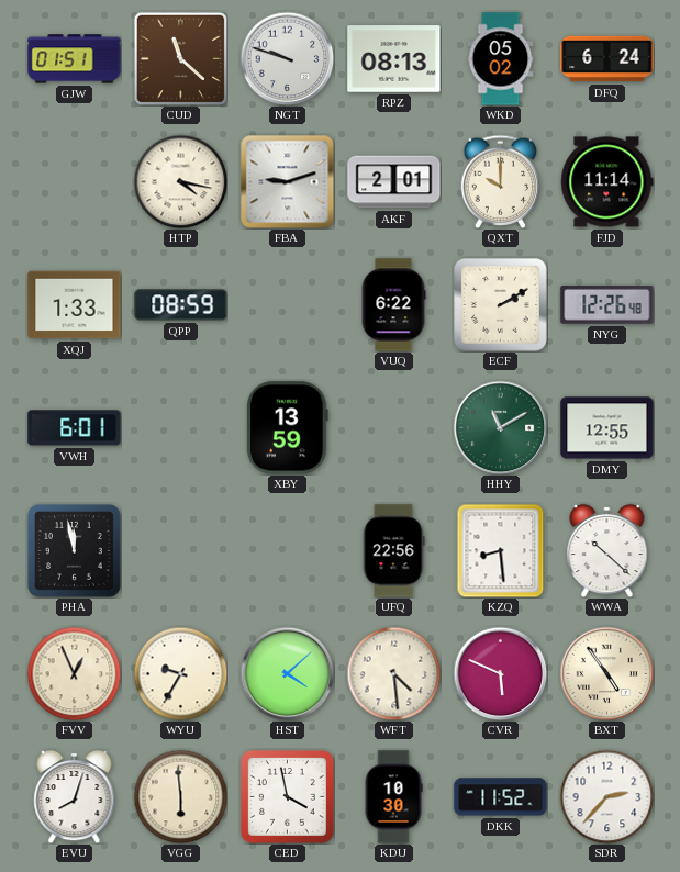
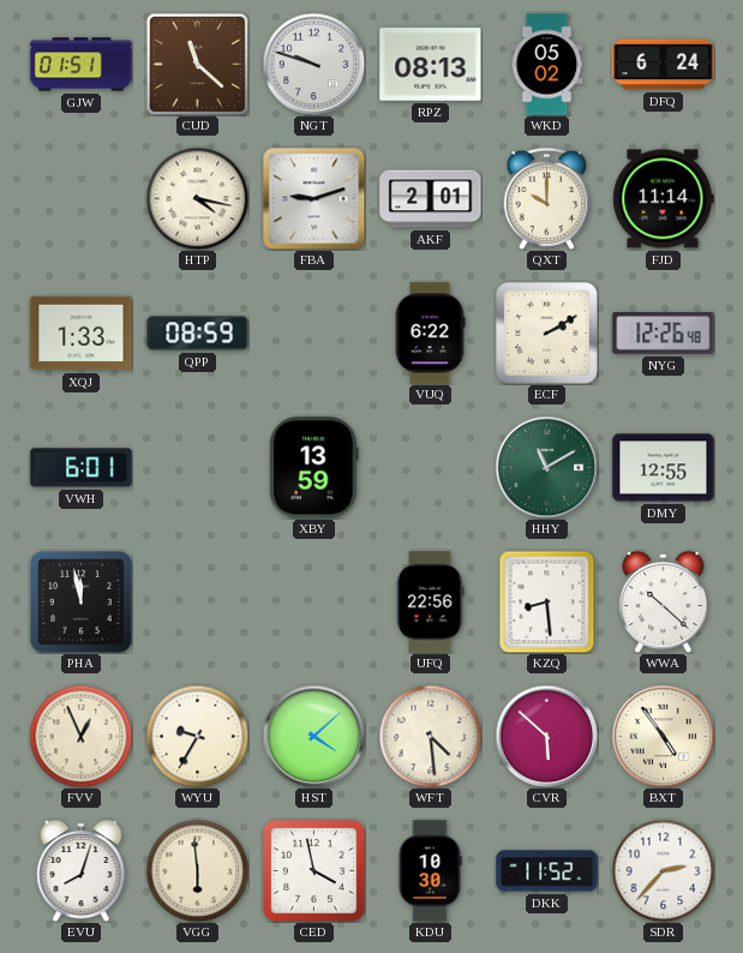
CVR: 5:49 -> 5:52 (546, 736)
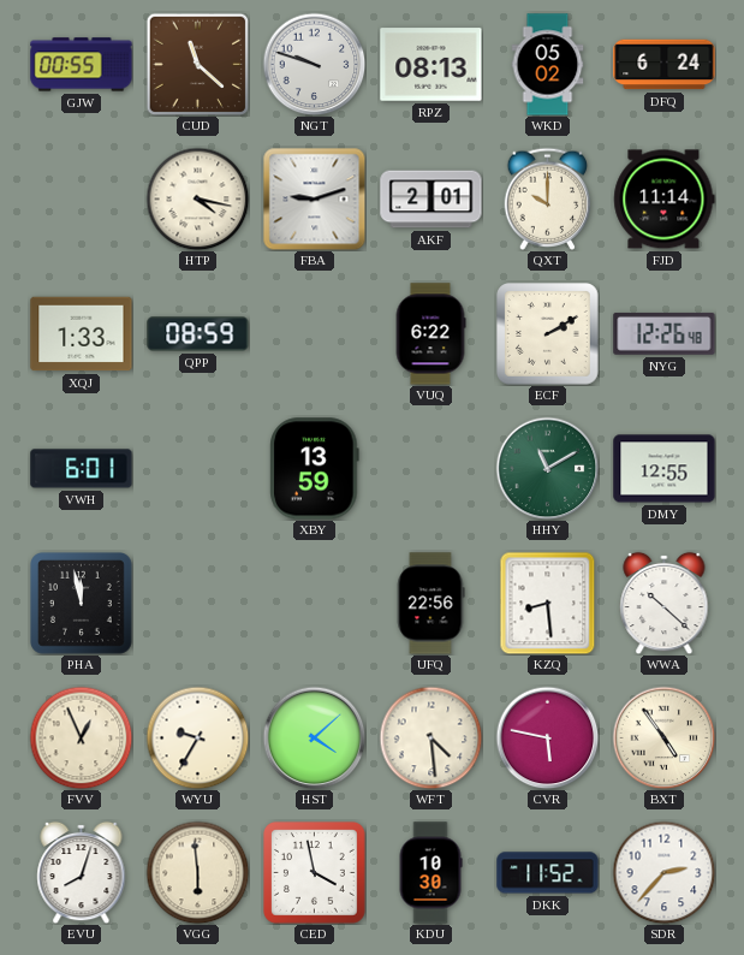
GJW: 01:51 -> 00:55 (82, 65)
CVR: 5:52 -> 5:47 (547, 737)
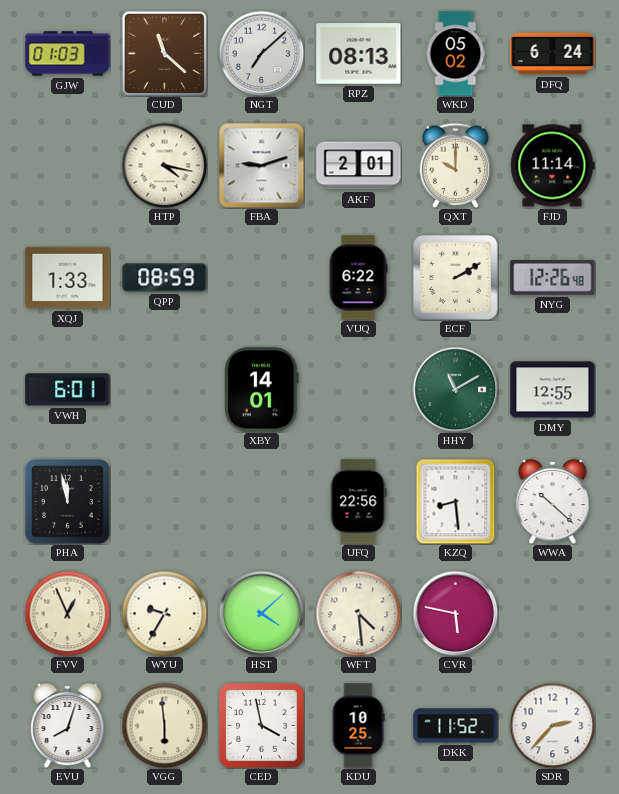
GJW: 00:55 -> 01:03 (68, 54)
NGT: 9:48 -> 7:08 (261, 53)
XBY: 13:59 -> 14:01 (262, 390)
BXT: 4:54 -> none (663, 737)
KDU: 10:30 -> 10:25 (358, 726)
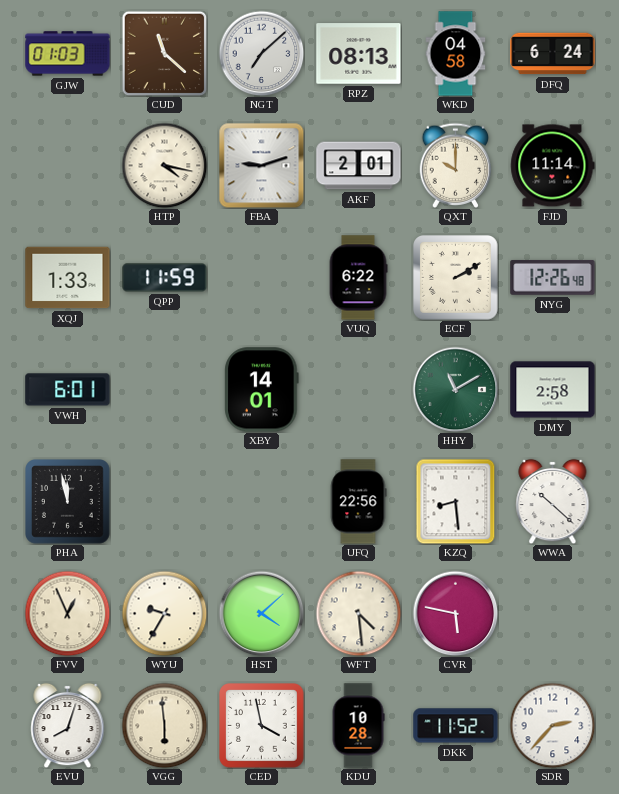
WKD: 05:02 -> 04:58 (456, 54)
QPP: 08:59 -> 11:59 (165, 278)
DMY: 12:55 -> 2:58 (553, 390)
KDU: 10:25 -> 10:28 (358, 726)
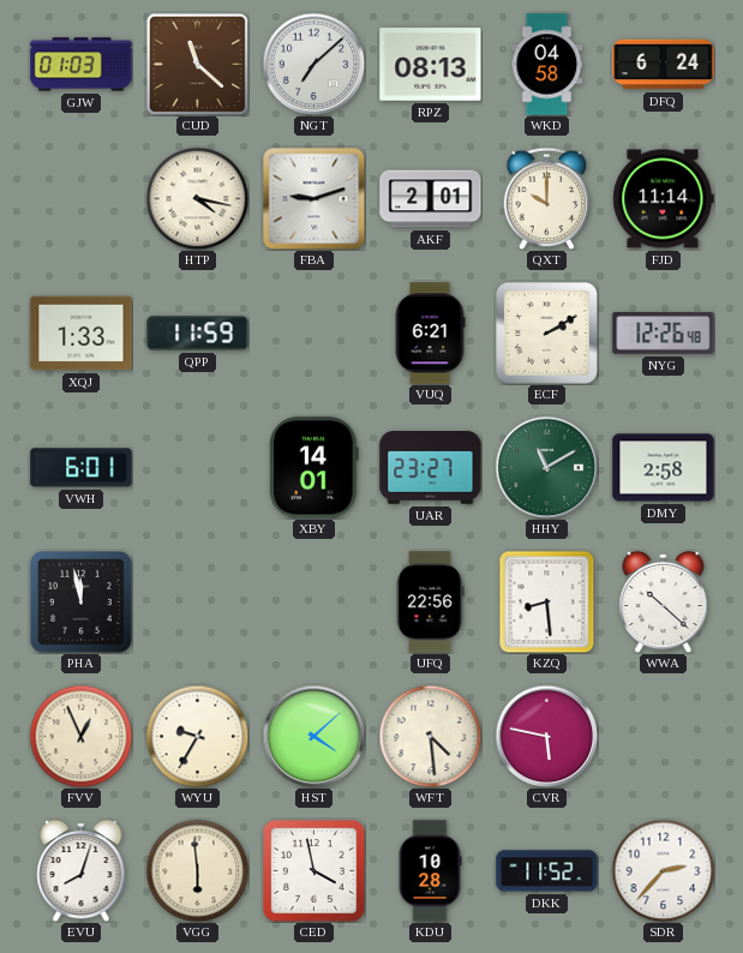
VUQ: 6:22 -> 6:21 (430, 334)
UAR: none -> 23:27 (431, 468)
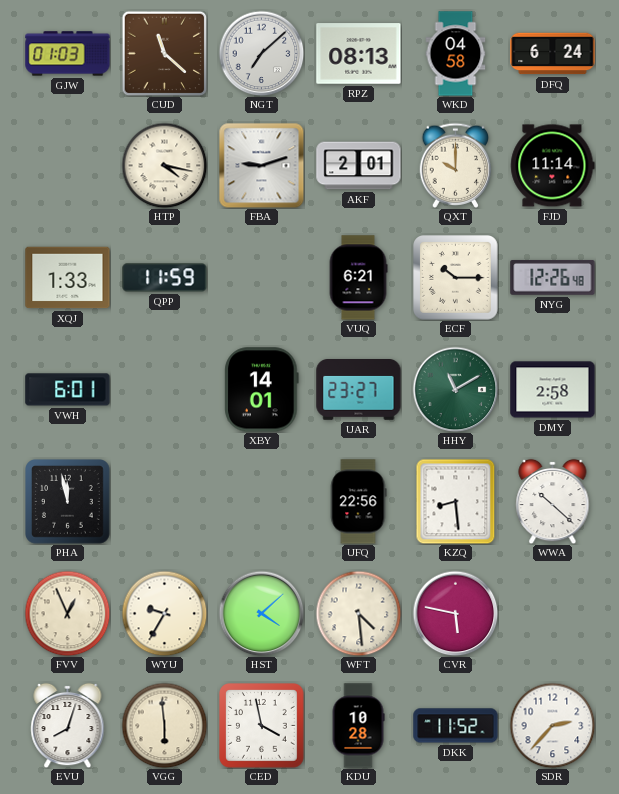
ECF: 2:10 -> 10:15 (456, 278)
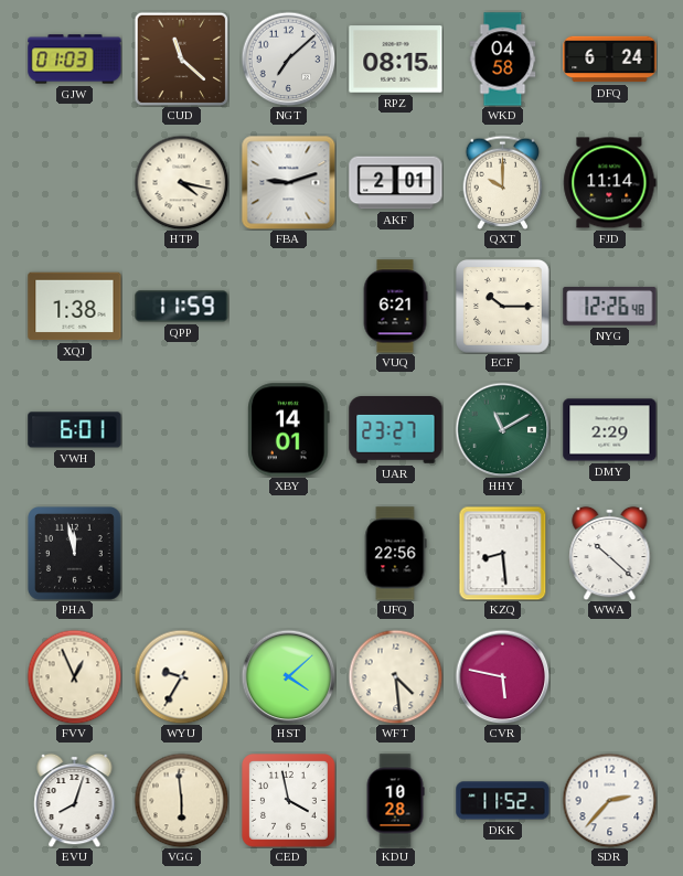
RPZ: 08:13 -> 08:15 (396, 60)
XQJ: 1:33 -> 1:38 (75, 307)
DMY: 2:58 -> 2:29 (610, 430)
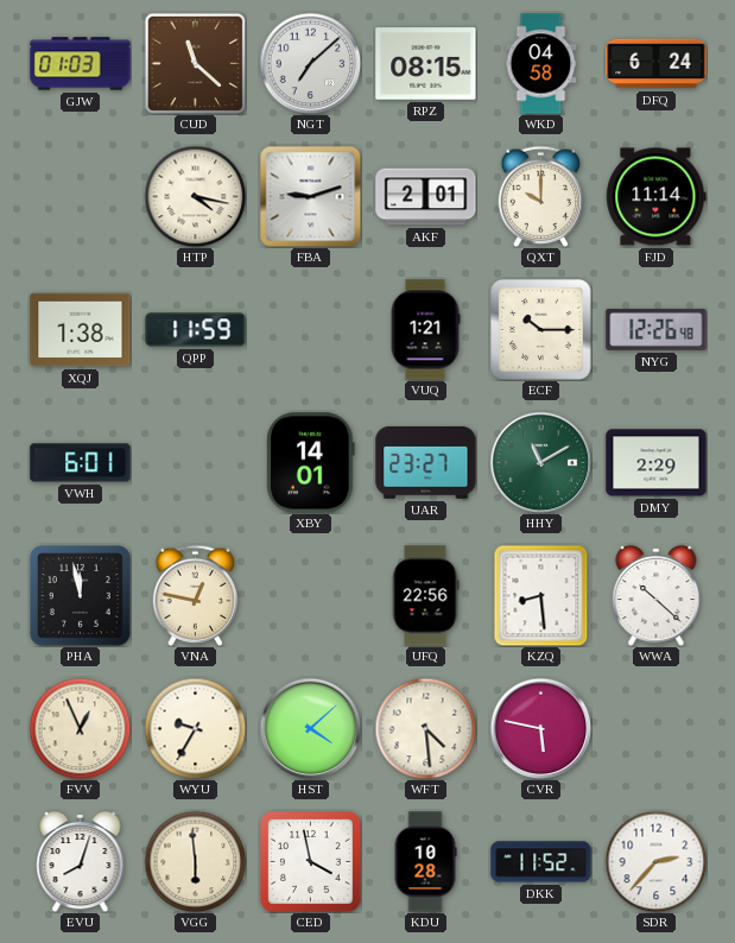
VUQ: 6:21 -> 1:21 (425, 330)
VNA: none -> 12:47 (196, 595)
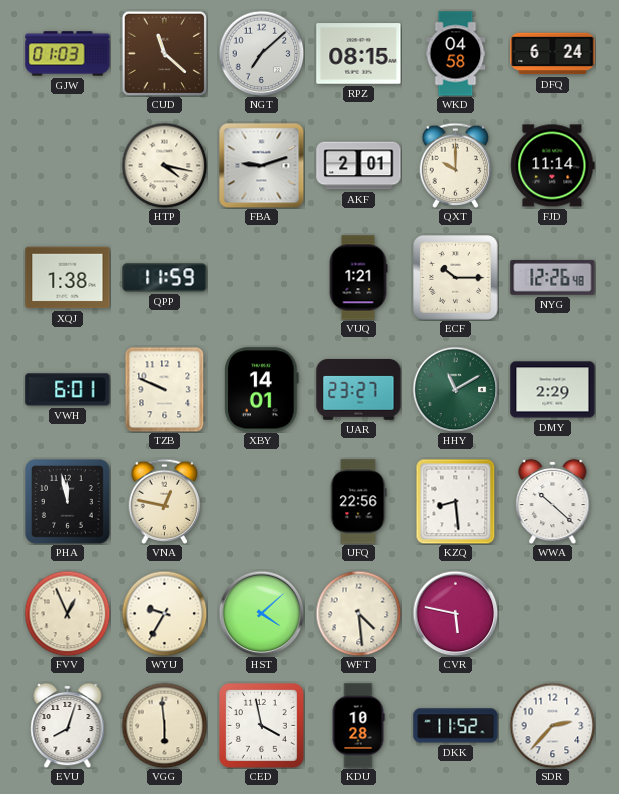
TZB: none -> 9:49 (165, 389)
